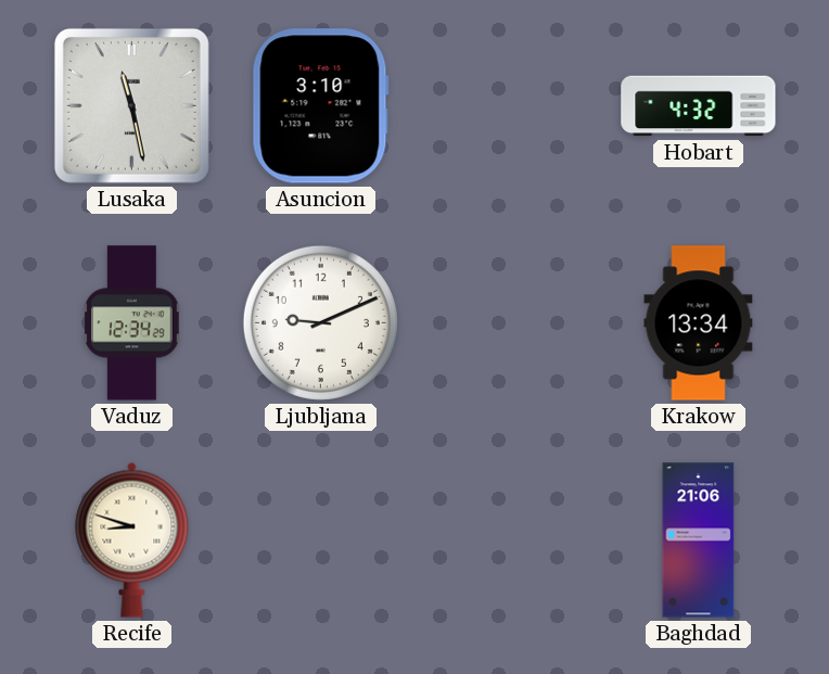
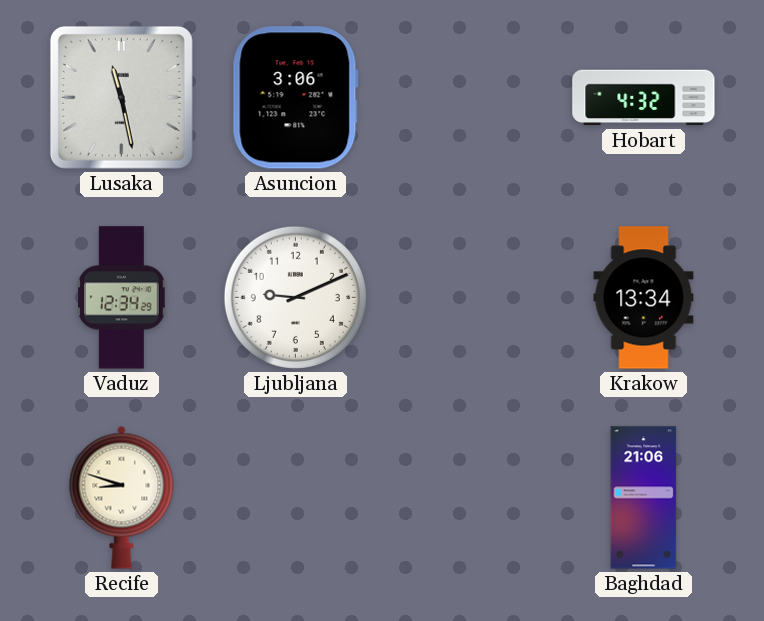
Asuncion: 3:10 -> 3:06 (295, 98)
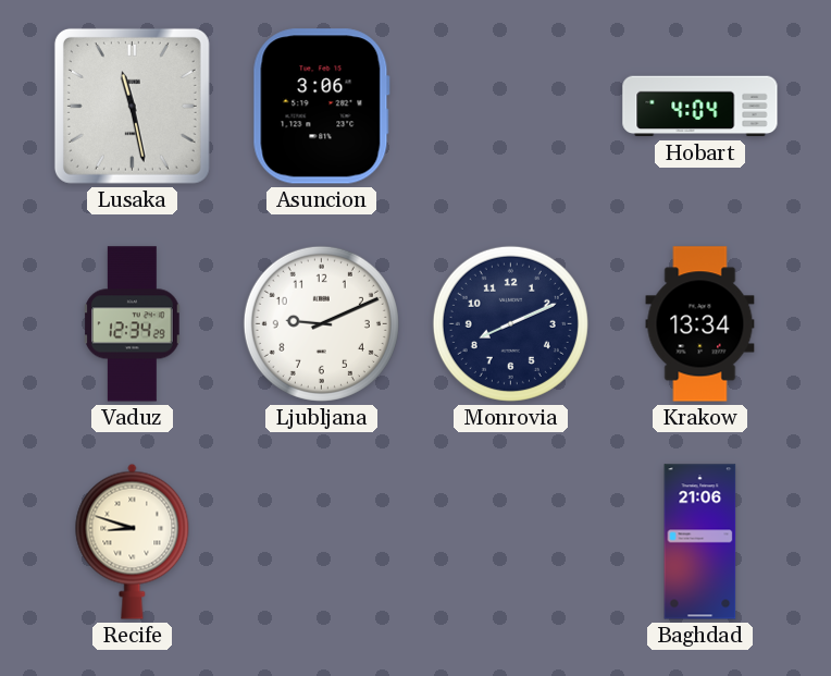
Hobart: 4:32 -> 4:04 (700, 107)
Monrovia: none -> 8:11 (510, 323)
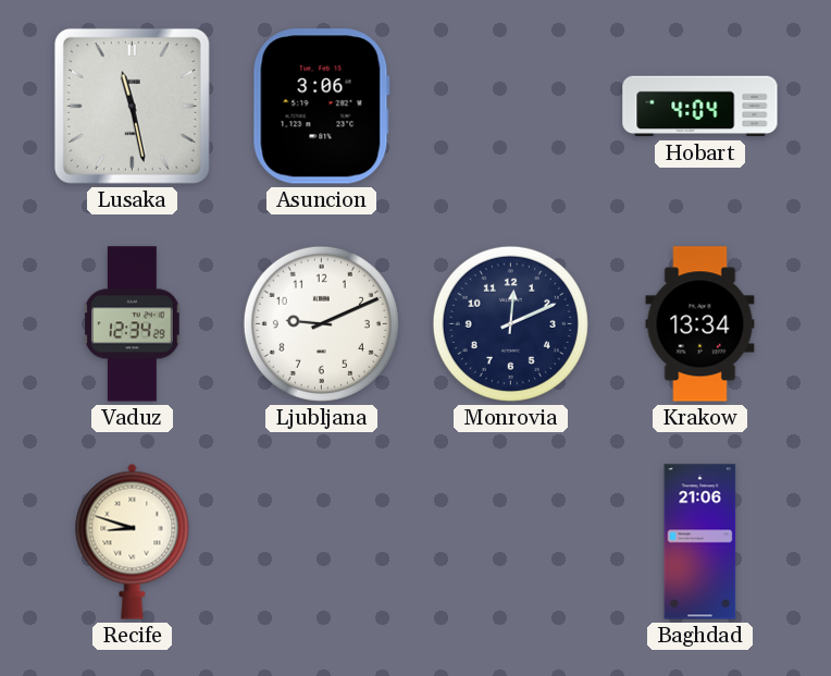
Monrovia: 8:11 -> 12:11 (510, 323)
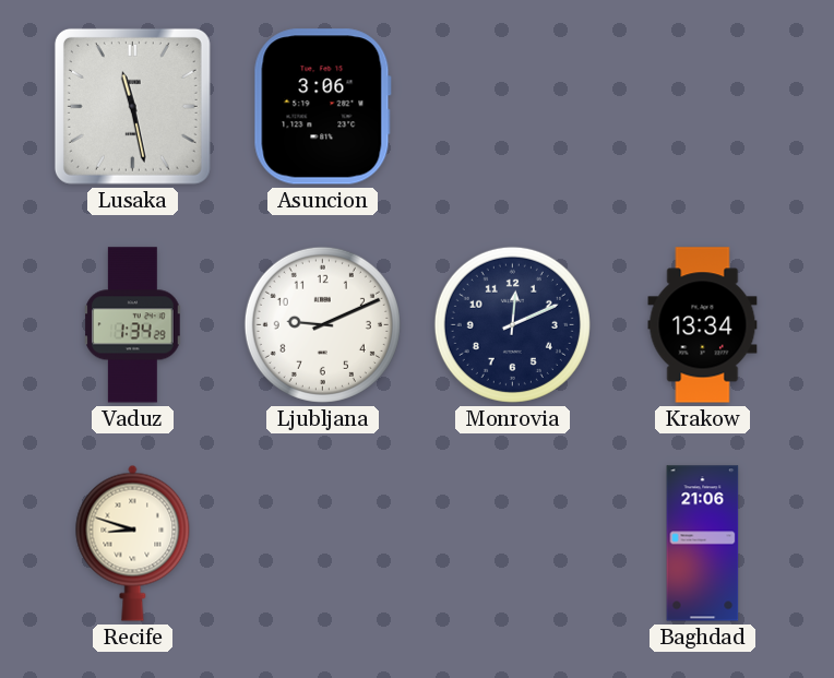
Hobart: 4:04 -> none (700, 107)
Vaduz: 12:34 -> 1:34 (133, 325)
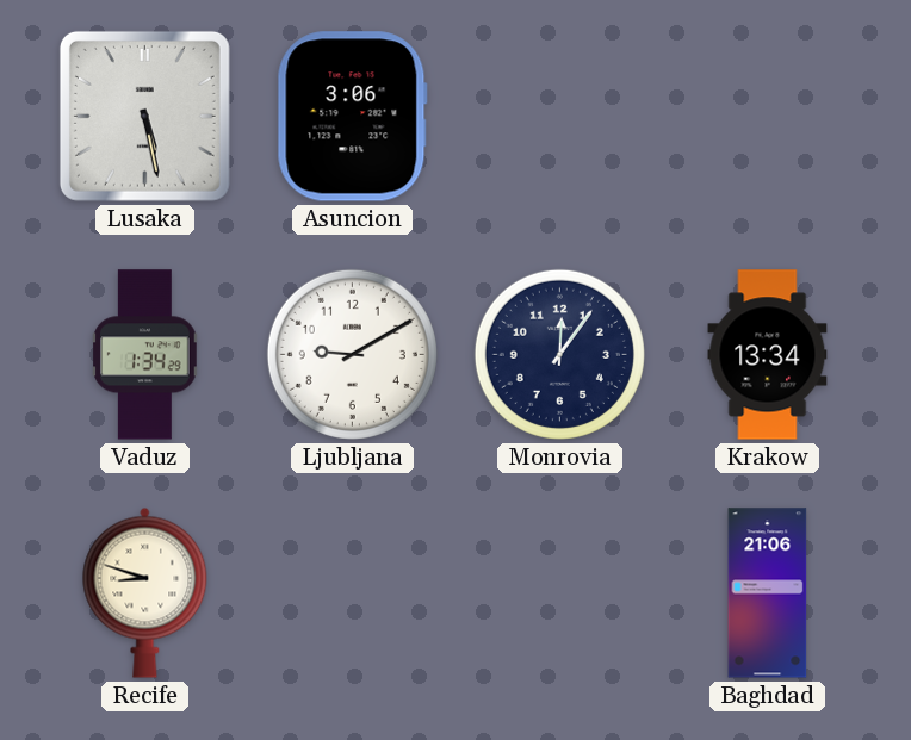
Lusaka: 11:28 -> 5:28 (144, 116)
Ljubljana: 9:11 -> 9:10 (352, 354)
Monrovia: 12:11 -> 12:06 (559, 354)
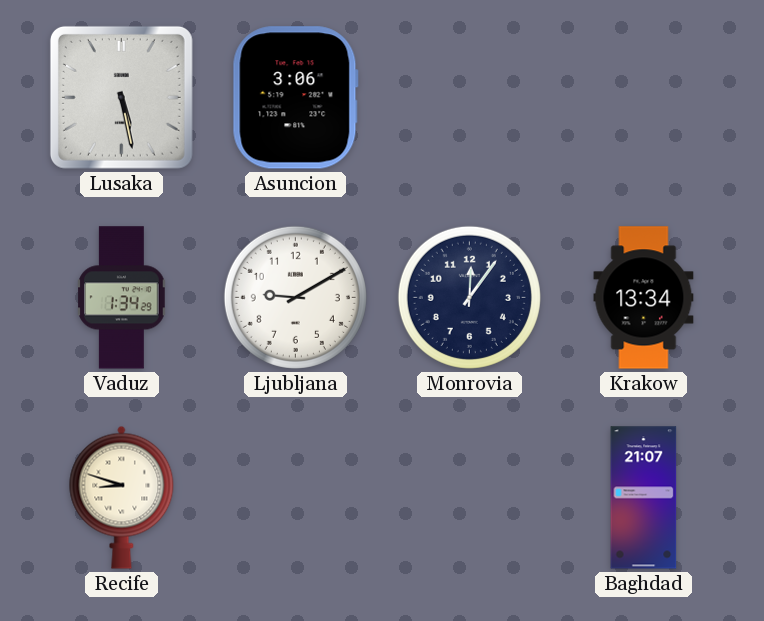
Baghdad: 21:06 -> 21:07 (644, 498)
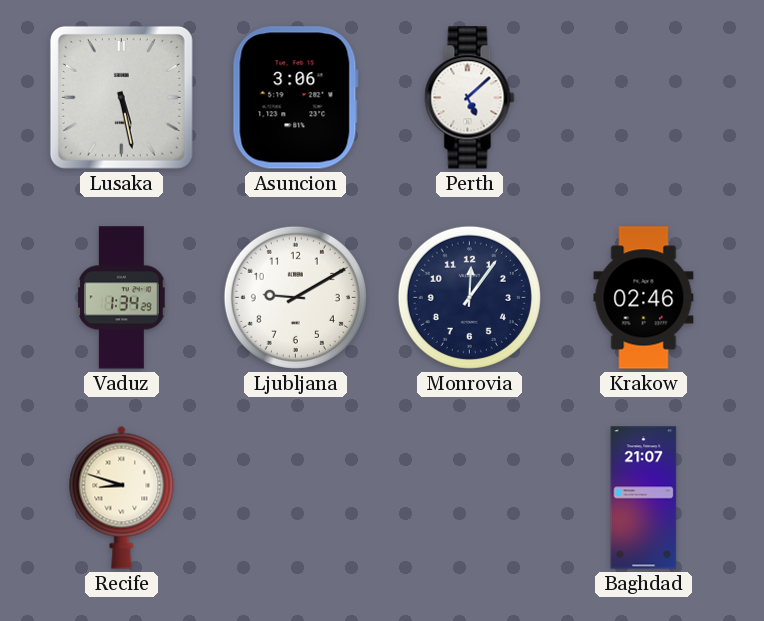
Perth: none -> 5:08 (470, 98)
Krakow: 13:34 -> 02:46 (644, 298)
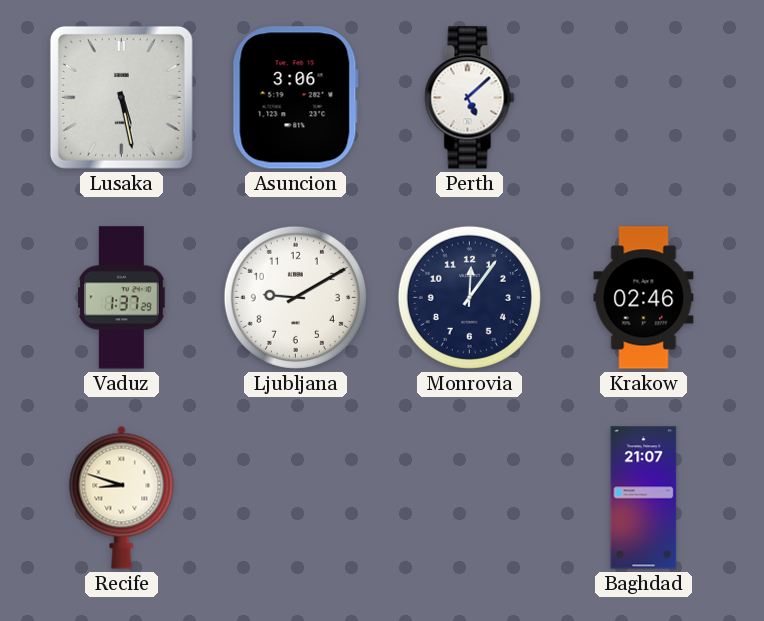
Vaduz: 1:34 -> 1:37 (122, 298)
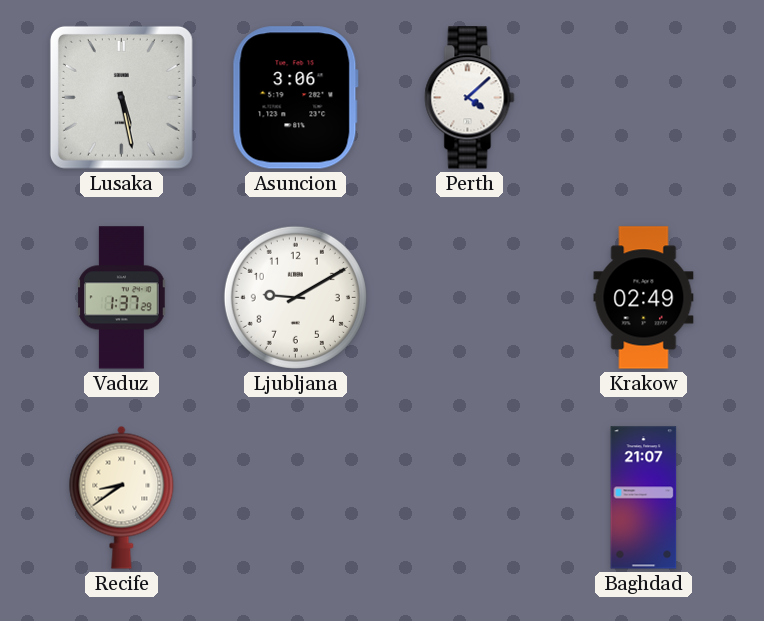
Perth: 5:08 -> 4:08 (470, 98)
Monrovia: 12:06 -> none (469, 297)
Krakow: 02:46 -> 02:49 (644, 298)
Recife: 8:48 -> 8:39 (122, 497)
